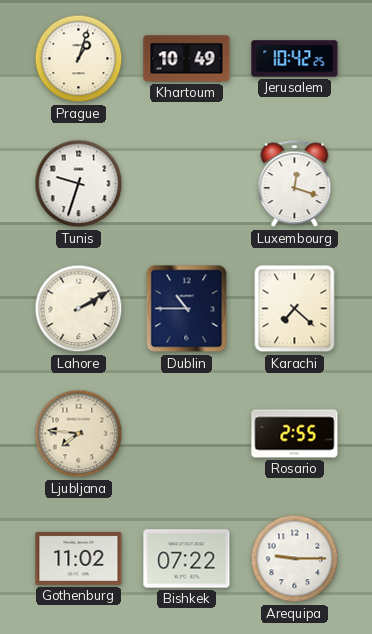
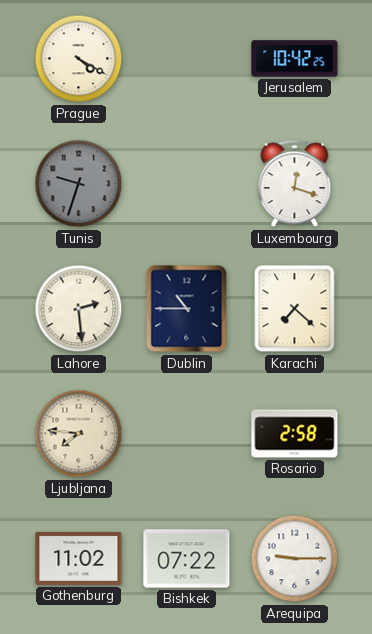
Prague: 1:03 -> 4:20 (79, 59)
Khartoum: 10:49 -> none (187, 59)
Tunis dial: white -> grey (79, 184)
Lahore: 2:10 -> 2:29 (79, 309)
Rosario: 2:55 -> 2:58 (295, 434)
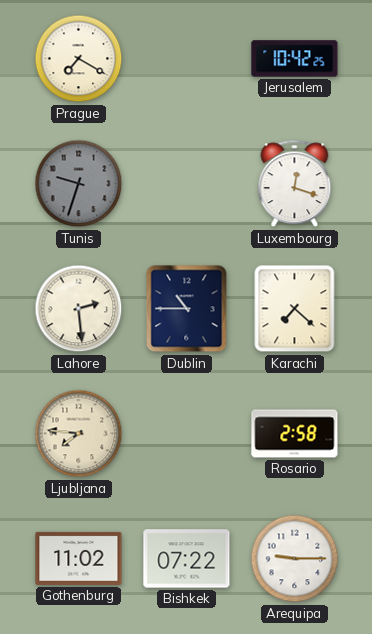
Prague: 4:20 -> 7:20 (79, 59)
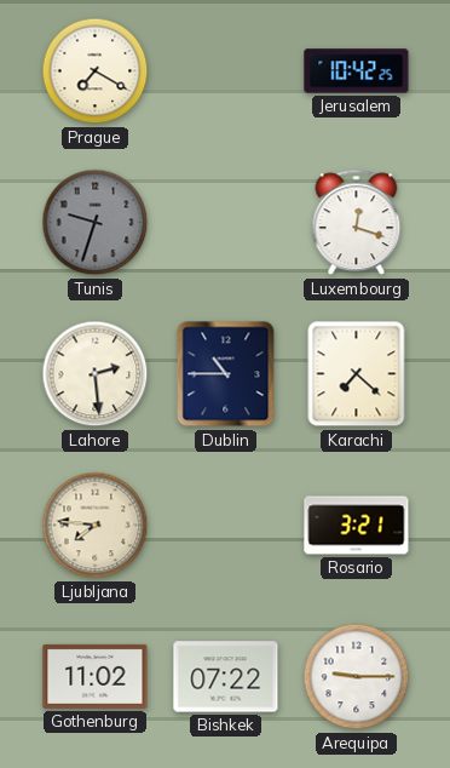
Rosario: 2:58 -> 3:21 (357, 526)
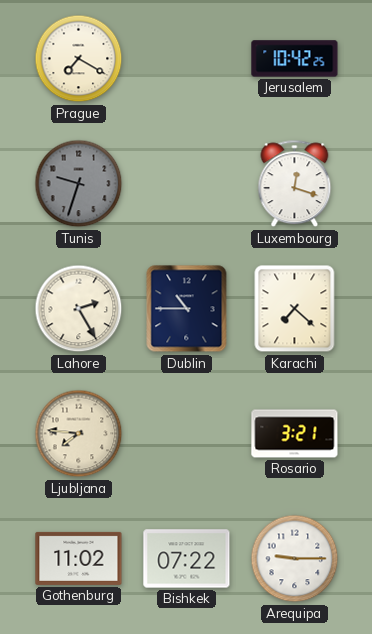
Lahore: 2:29 -> 2:25 (79, 309)
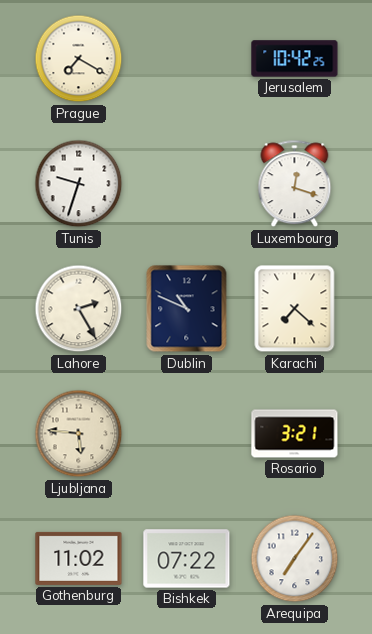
Tunis dial: grey -> white (79, 184)
Dublin: 10:45 -> 10:49 (187, 309)
Ljubljana: 7:46 -> 5:46 (79, 434)
Arequipa: 9:15 -> 7:06 (295, 559)
